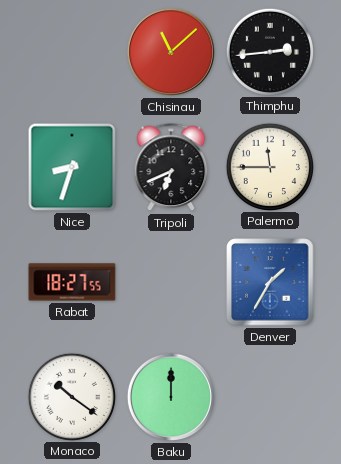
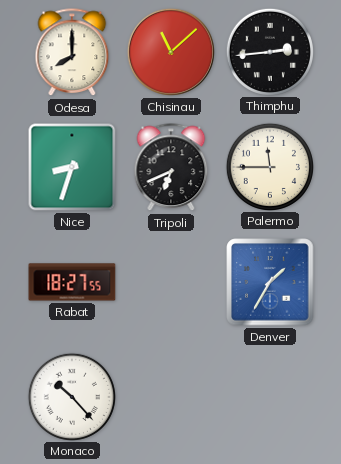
Odesa: none -> 8:00 (72, 53)
Monaco: 10:21 -> 10:23 (71, 396)
Baku: 12:00 -> none (171, 397)
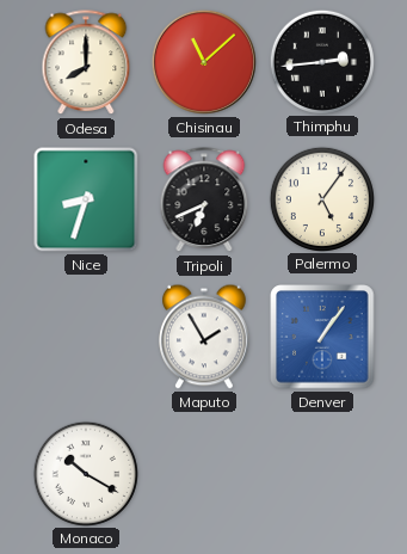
Palermo: 11:45 -> 5:06 (321, 198)
Rabat: 18:27 -> none (72, 282)
Maputo: none -> 1:55 (204, 337)
Denver: 1:35 -> 1:06 (322, 337)
Monaco: 10:23 -> 10:20 (85, 473)
